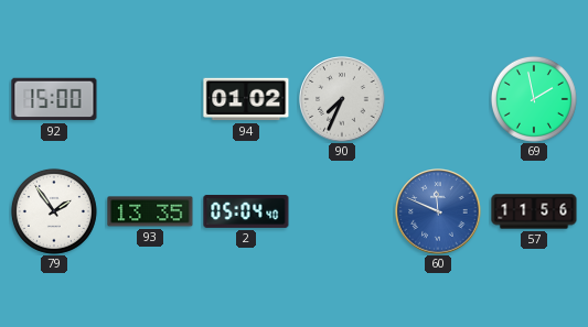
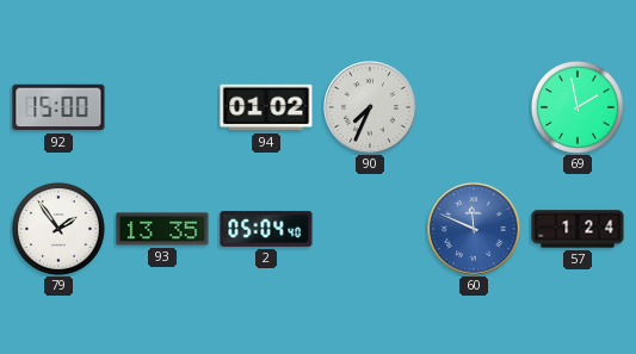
57: 11:56 -> 1:24 (578, 229)
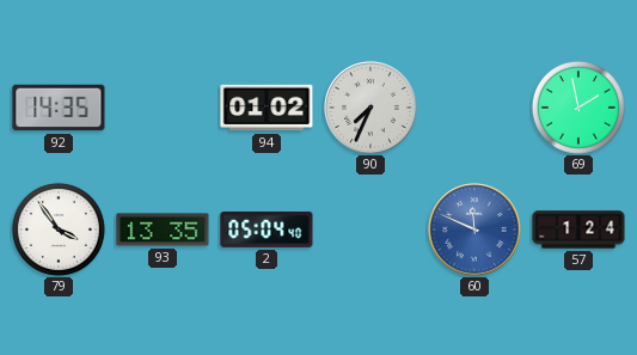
92: 15:00 -> 14:35 (59, 108)
79: 1:54 -> 3:54 (59, 229)
